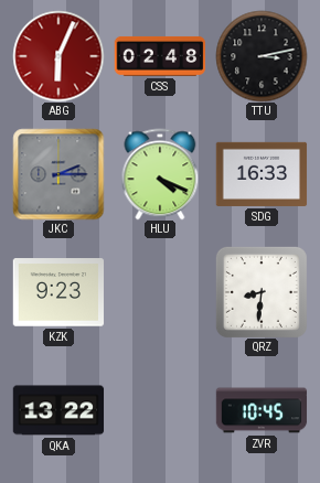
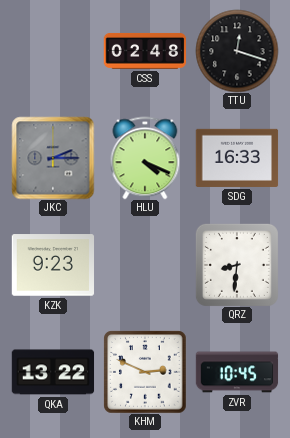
ABG: 6:04 -> none (58, 56)
TTU: 3:13 -> 12:18 (237, 51)
KHM: none -> 2:49 (145, 372)
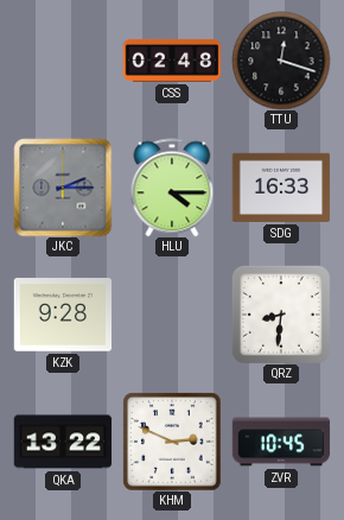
HLU: 4:19 -> 4:15 (172, 188)
KZK: 9:23 -> 9:28 (63, 315)
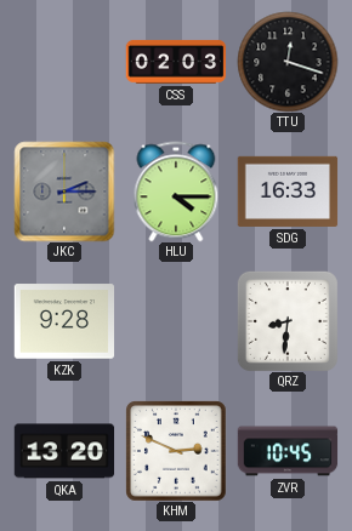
CSS: 02:48 -> 02:03 (176, 62)
QKA: 13:22 -> 13:20 (64, 451)
